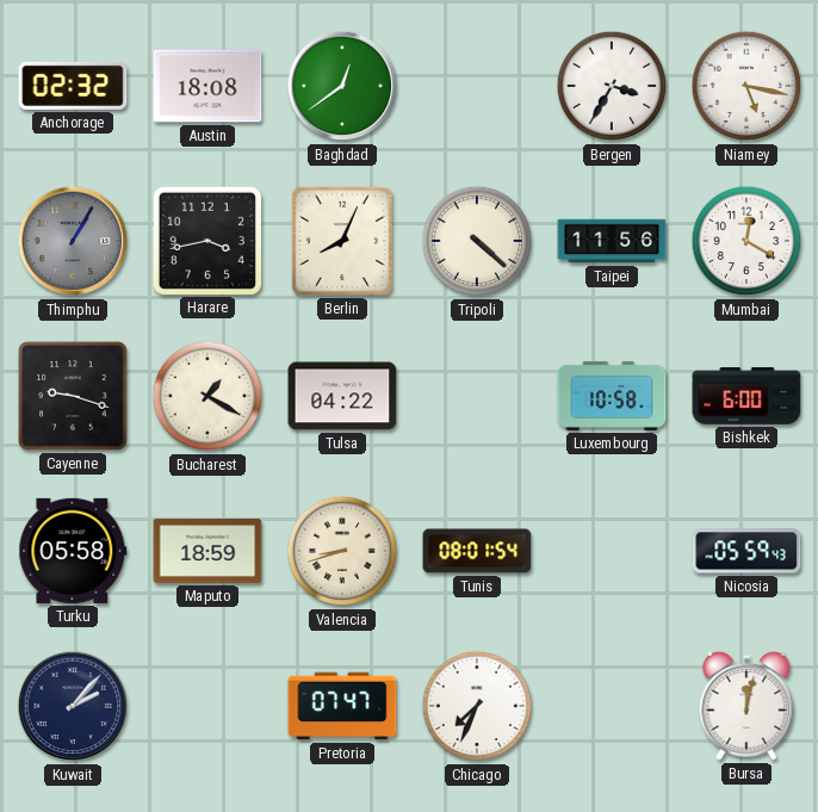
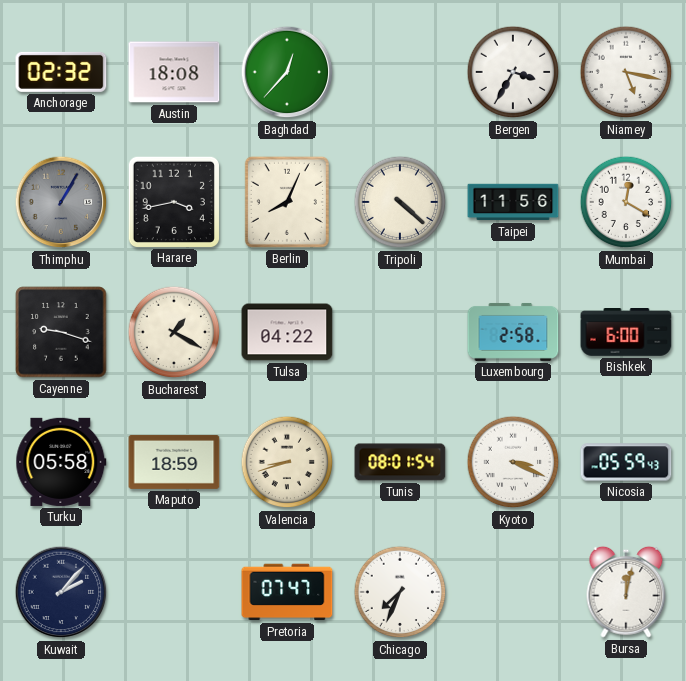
Baghdad: 12:39 -> 12:37 (287, 72)
Luxembourg: 10:58 -> 2:58 (513, 332)
Kyoto: none -> 3:19 (513, 462)
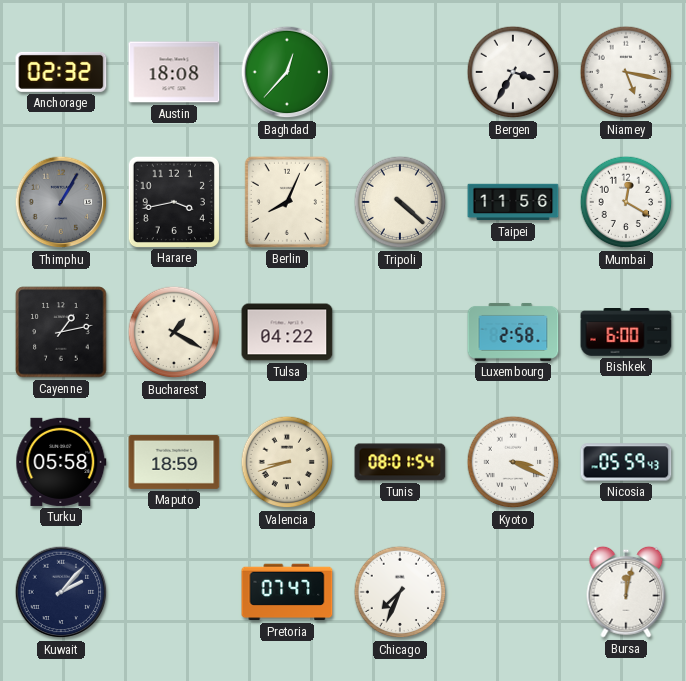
Cayenne: 9:18 -> 1:13 (61, 332)
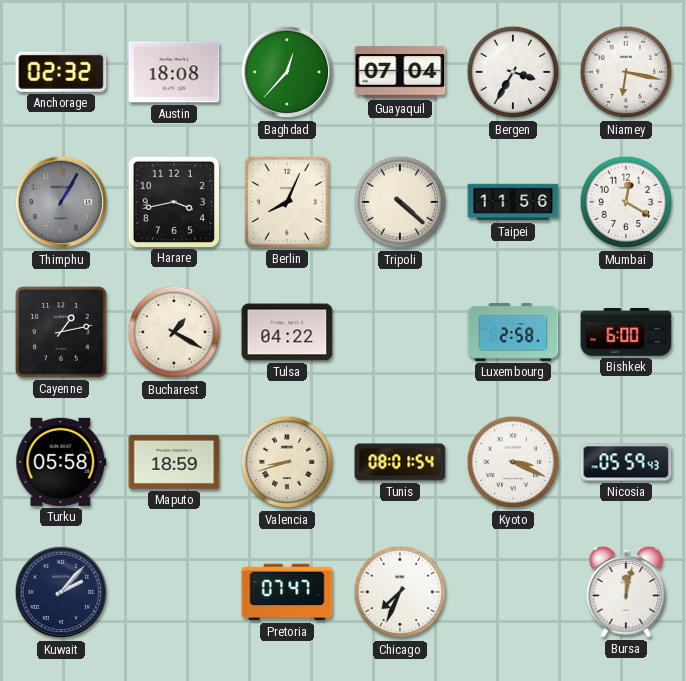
Guayaquil: none -> 07:04 (400, 72)
Niamey: 5:17 -> 6:17 (626, 72)
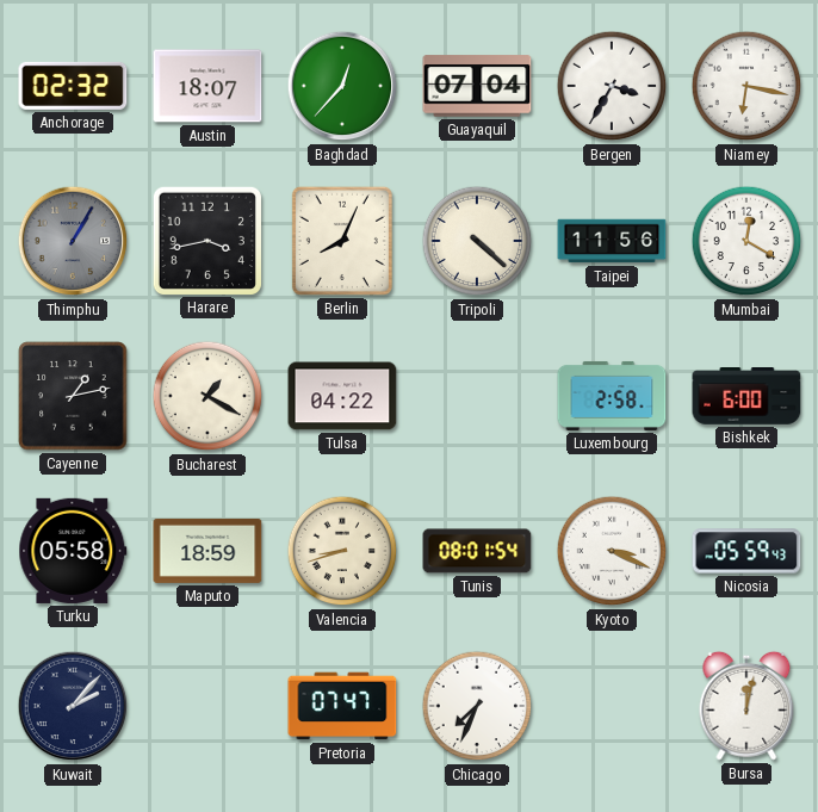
Austin: 18:08 -> 18:07 (207, 86)
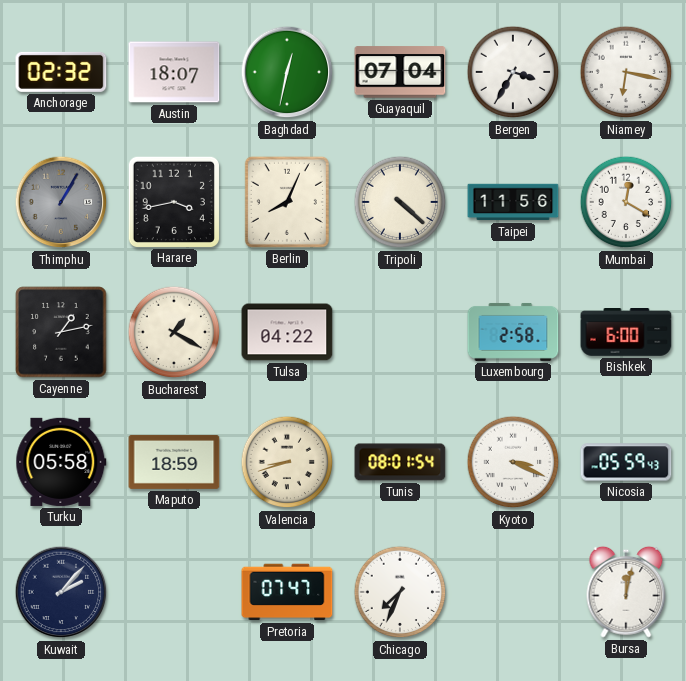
Baghdad: 12:37 -> 12:32 (287, 72)
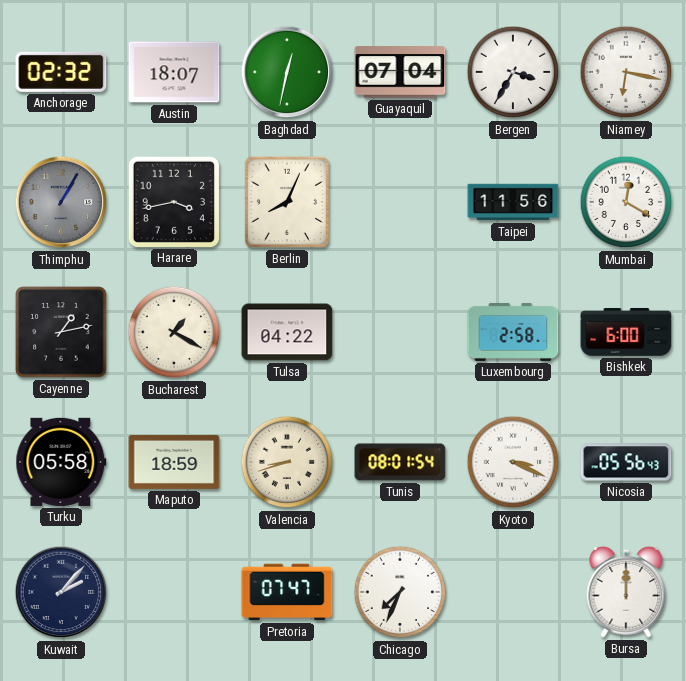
Tripoli: 4:22 -> none (400, 202)
Nicosia: 05:59 -> 05:56 (626, 462)
Bursa: 12:02 -> 12:00 (626, 592)
